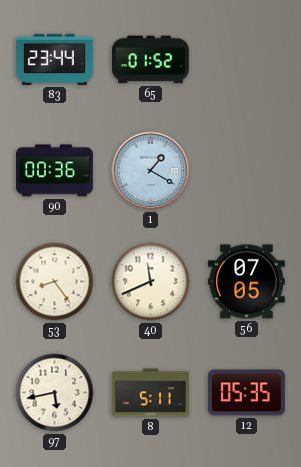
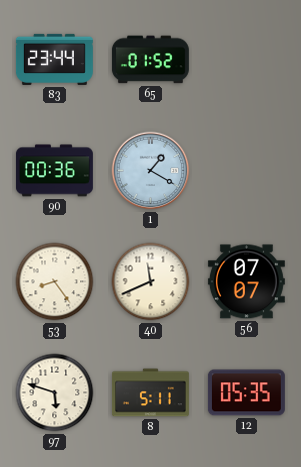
56: 07:05 -> 07:07 (246, 282)
97: 5:43 -> 5:48 (55, 393)
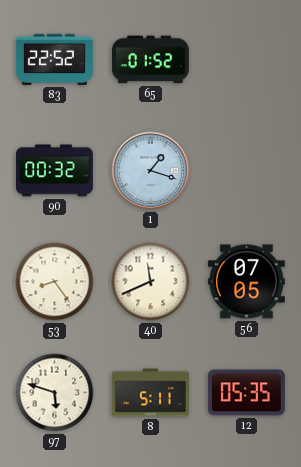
83: 23:44 -> 22:52 (54, 59)
90: 00:36 -> 00:32 (54, 171)
1: 1:20 -> 1:18 (151, 171)
56: 07:07 -> 07:05 (246, 282)
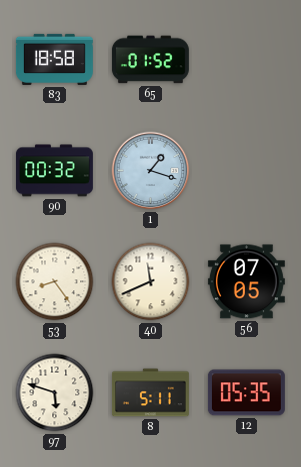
83: 22:52 -> 18:58 (54, 59)
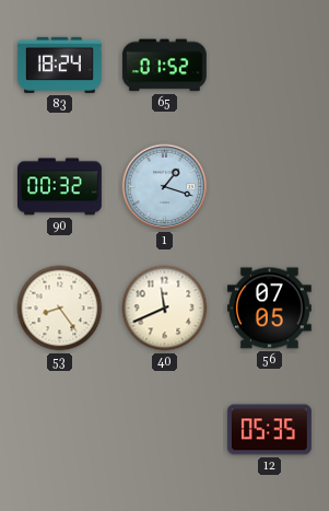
83: 18:58 -> 18:24 (59, 65)
97: 5:48 -> none (55, 393)
8: 5:11 -> none (150, 393)
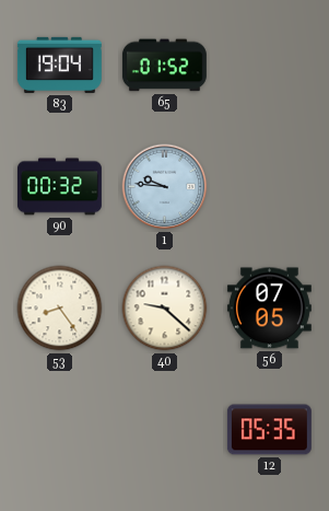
83: 18:24 -> 19:04 (59, 65)
1: 1:18 -> 9:46 (165, 187)
40: 11:41 -> 9:22 (165, 309)
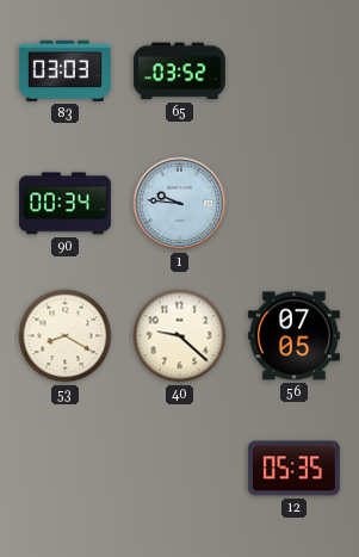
83: 19:04 -> 03:03 (64, 70)
65: 01:52 -> 03:52 (179, 72)
90: 00:32 -> 00:34 (64, 204)
53: 8:24 -> 8:20 (66, 336)
